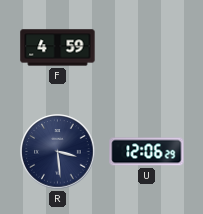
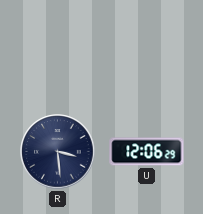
F: 4:59 -> none (58, 48)
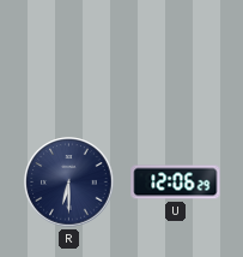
R: 3:29 -> 6:30 (69, 183)
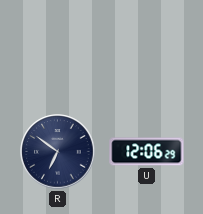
R: 6:30 -> 6:51 (58, 152)
